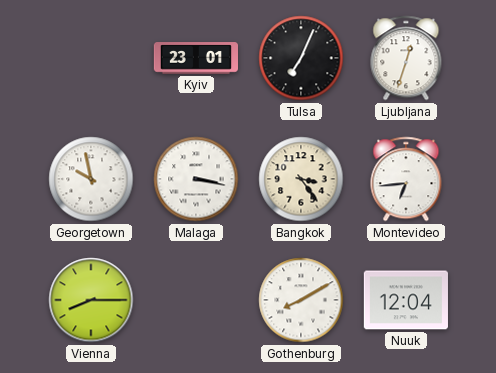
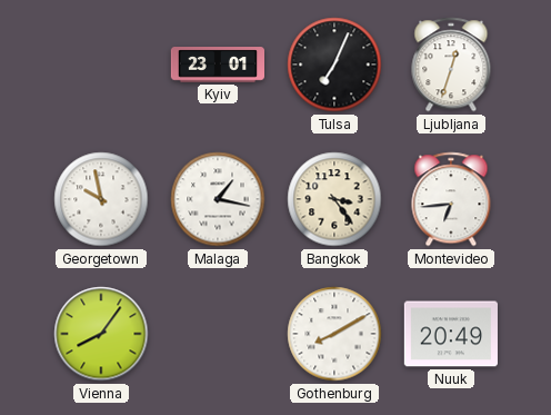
Malaga: 3:17 -> 1:17 (218, 199)
Vienna: 8:15 -> 8:06 (101, 334)
Nuuk: 12:04 -> 20:49 (451, 334)
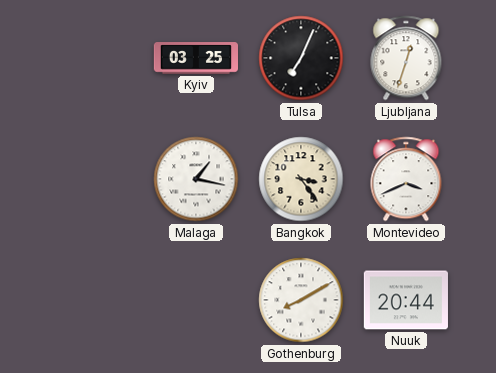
Kyiv: 23:01 -> 03:25 (195, 58)
Georgetown: 9:58 -> none (101, 199)
Montevideo: 6:44 -> 3:41 (406, 179)
Vienna: 8:06 -> none (101, 334)
Nuuk: 20:49 -> 20:44 (406, 300)
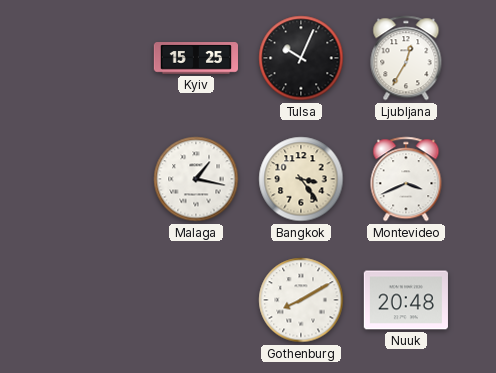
Kyiv: 03:25 -> 15:25 (195, 58)
Tulsa: 7:04 -> 10:04 (301, 58)
Ljubljana: 12:33 -> 12:35 (406, 58)
Nuuk: 20:44 -> 20:48 (406, 300)
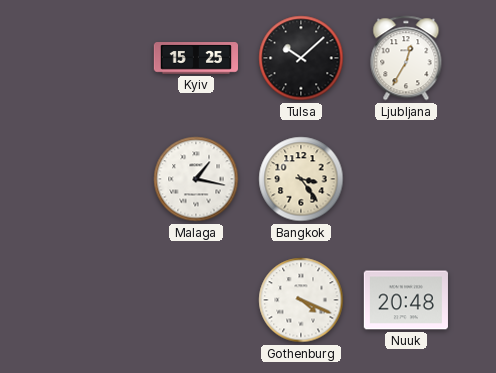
Tulsa: 10:04 -> 10:08 (301, 58)
Montevideo: 3:41 -> none (406, 179)
Gothenburg: 8:10 -> 4:19 (301, 300)
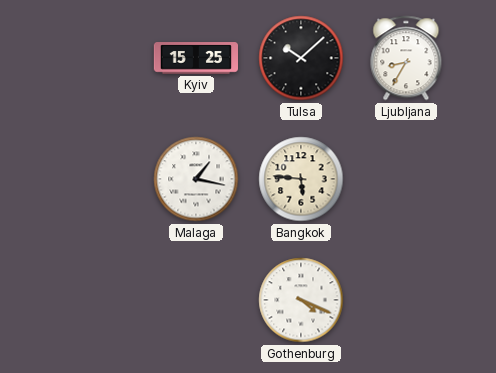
Ljubljana: 12:35 -> 8:35 (406, 58)
Bangkok: 3:24 -> 5:46 (301, 179)
Nuuk: 20:48 -> none (406, 300)
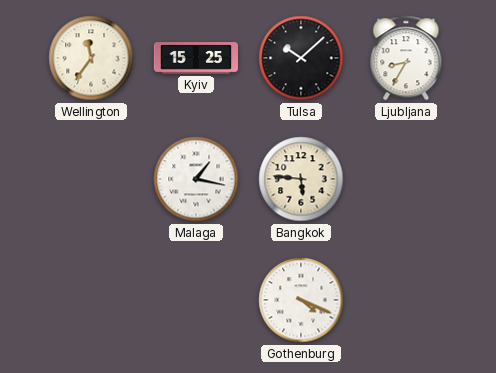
Wellington: none -> 11:36 (91, 58)
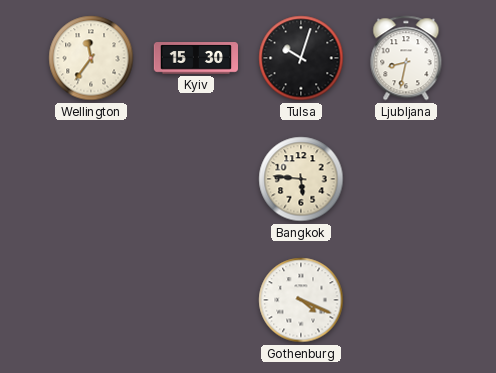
Kyiv: 15:25 -> 15:30 (195, 58)
Tulsa: 10:08 -> 10:03 (301, 58)
Ljubljana: 8:35 -> 8:32 (406, 58)
Malaga: 1:17 -> none (196, 179)
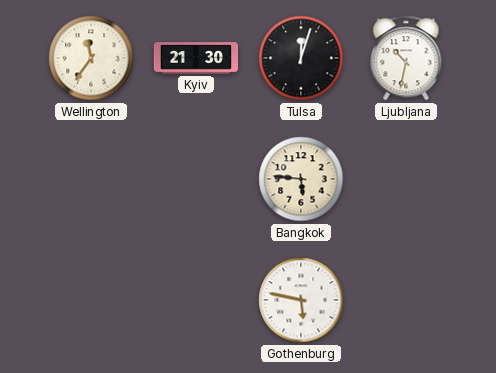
Kyiv: 15:30 -> 21:30 (195, 58)
Tulsa: 10:03 -> 12:03 (301, 58)
Ljubljana: 8:32 -> 10:32 (406, 58)
Gothenburg: 4:19 -> 5:47 (301, 300)
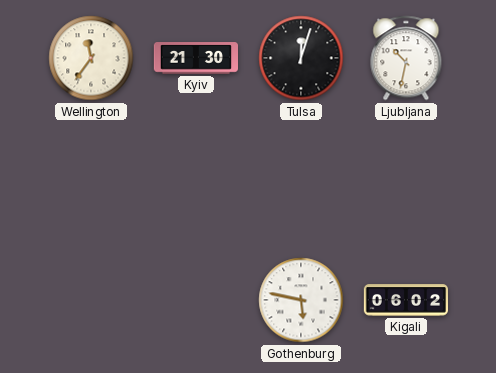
Bangkok: 5:46 -> none (301, 179)
Kigali: none -> 06:02 (405, 300)
